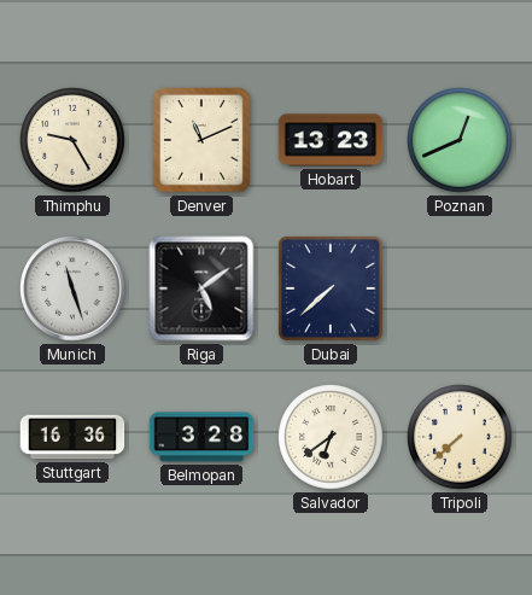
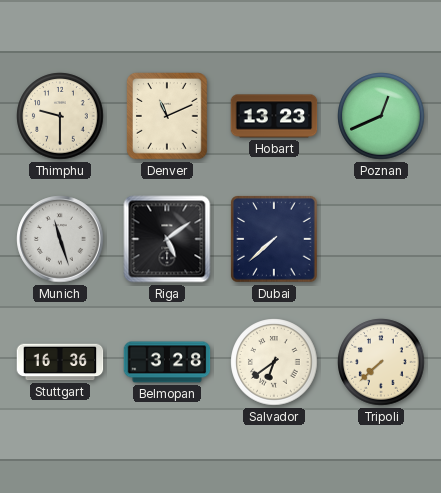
Thimphu: 9:25 -> 9:30 (60, 116)
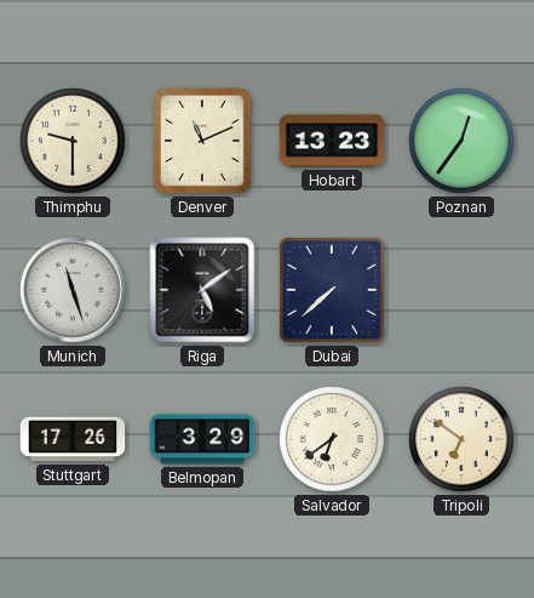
Poznan: 12:41 -> 12:36 (461, 141)
Stuttgart: 16:36 -> 17:26 (73, 439)
Belmopan: 3:28 -> 3:29 (202, 439)
Tripoli: 7:38 -> 6:51 (461, 439)
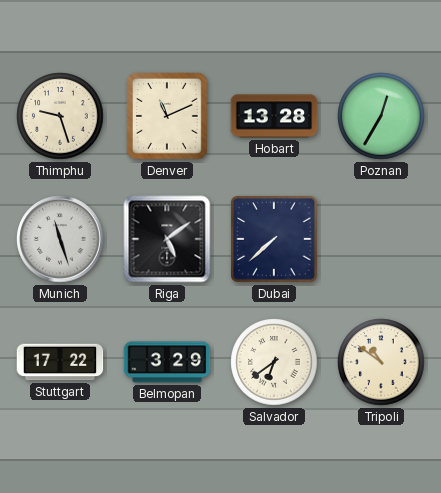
Thimphu: 9:30 -> 9:27 (60, 116)
Hobart: 13:23 -> 13:28 (274, 116)
Poznan: 12:36 -> 12:35 (381, 116)
Stuttgart: 17:26 -> 17:22 (60, 362)
Tripoli: 6:51 -> 10:51 (381, 362)
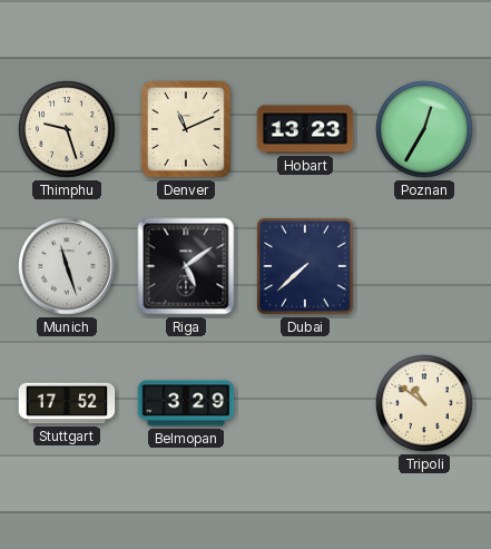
Hobart: 13:28 -> 13:23 (305, 129)
Stuttgart: 17:22 -> 17:52 (67, 403)
Salvador: 6:39 -> none (274, 362)
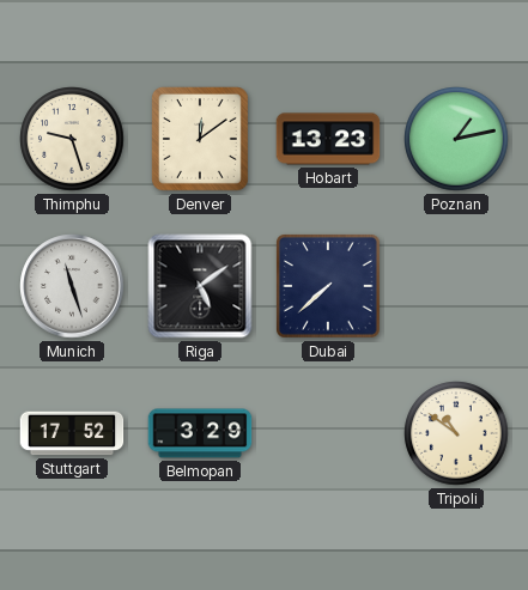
Denver: 11:11 -> 12:09 (201, 140)
Poznan: 12:35 -> 1:13 (456, 139)
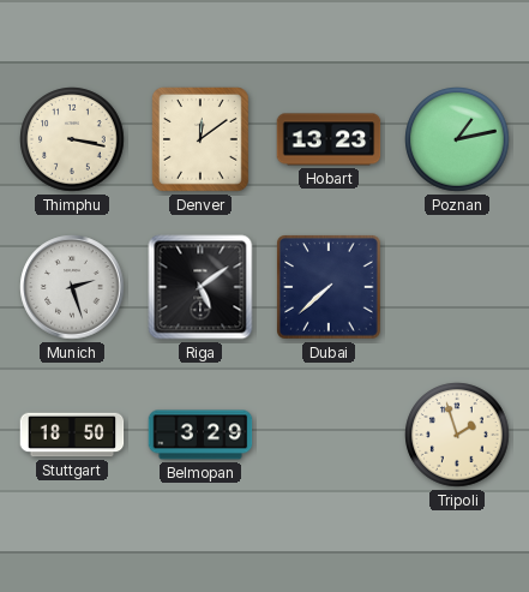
Thimphu: 9:27 -> 3:17 (72, 139)
Munich: 11:27 -> 2:27 (72, 287)
Stuttgart: 17:52 -> 18:50 (72, 435)
Tripoli: 10:51 -> 1:57 (457, 435)
